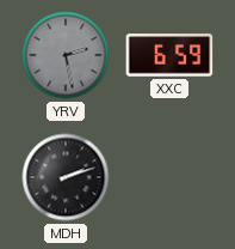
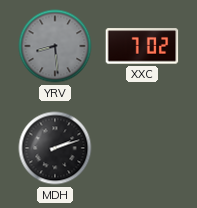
YRV: 2:28 -> 8:29 (55, 46)
XXC: 6:59 -> 7:02 (142, 46)
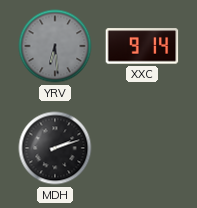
YRV: 8:29 -> 6:29 (55, 46)
XXC: 7:02 -> 9:14 (142, 46)
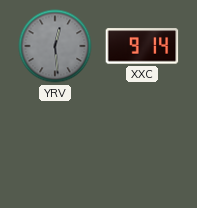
YRV: 6:29 -> 12:29 (55, 46)
MDH: 2:12 -> none (55, 148)
